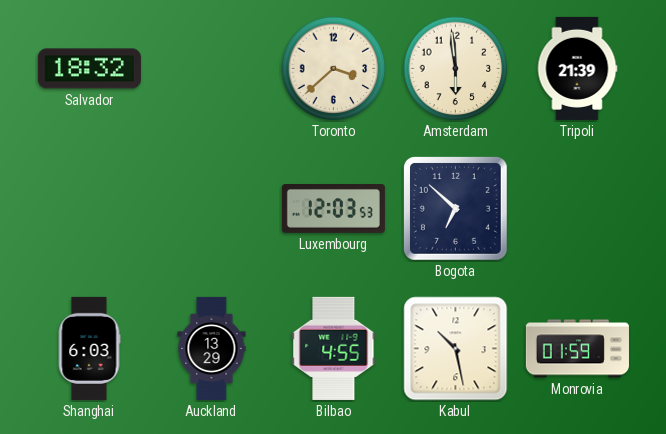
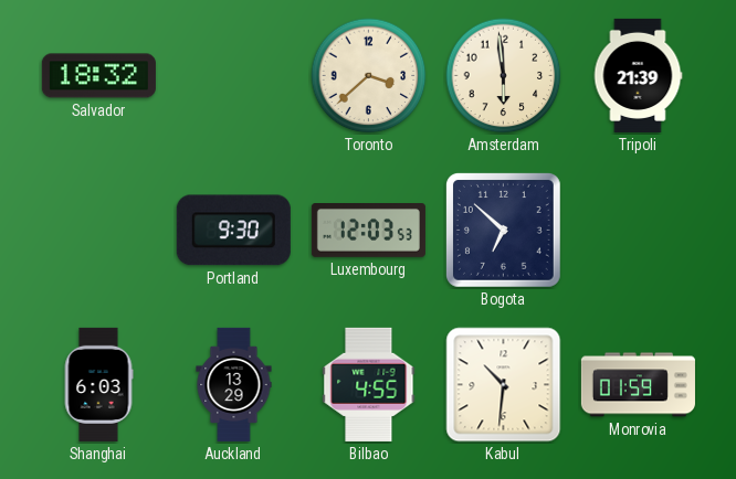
Portland: none -> 9:30 (233, 231)
Kabul: 10:28 -> 10:31 (504, 385)
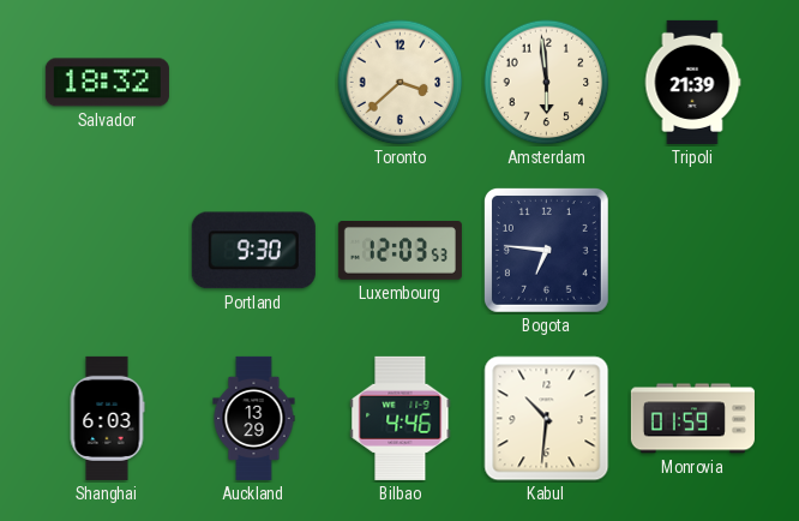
Bogota: 6:52 -> 6:46 (546, 250)
Bilbao: 4:55 -> 4:46 (401, 418)
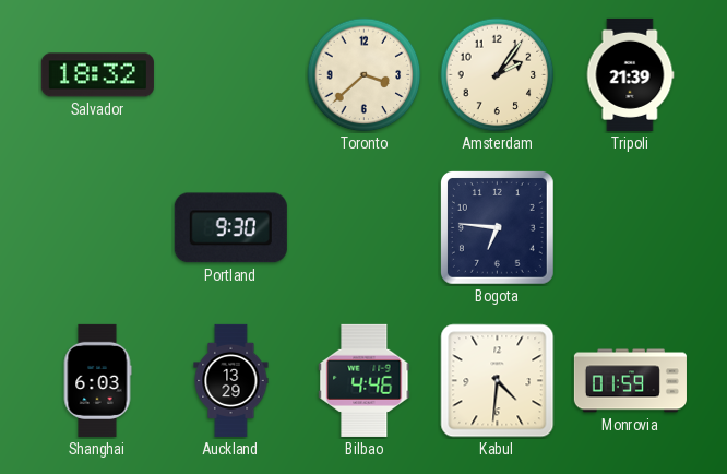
Amsterdam: 5:59 -> 2:06 (498, 75)
Luxembourg: 12:03 -> none (400, 251)
Kabul: 10:31 -> 4:31 (498, 381)
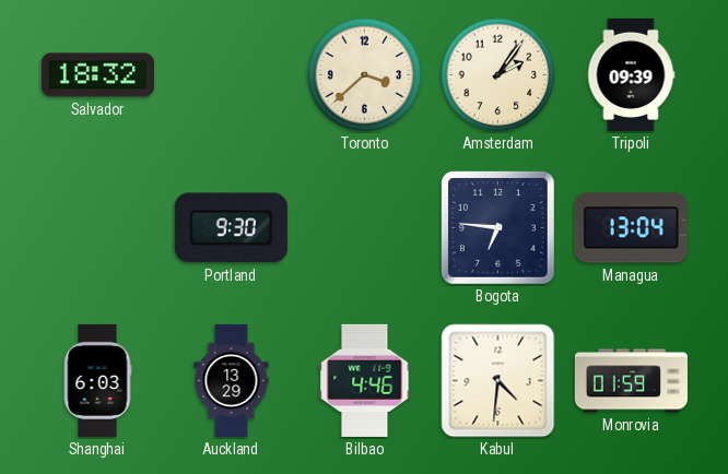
Tripoli: 21:39 -> 09:39 (631, 74)
Managua: none -> 13:04 (631, 228)
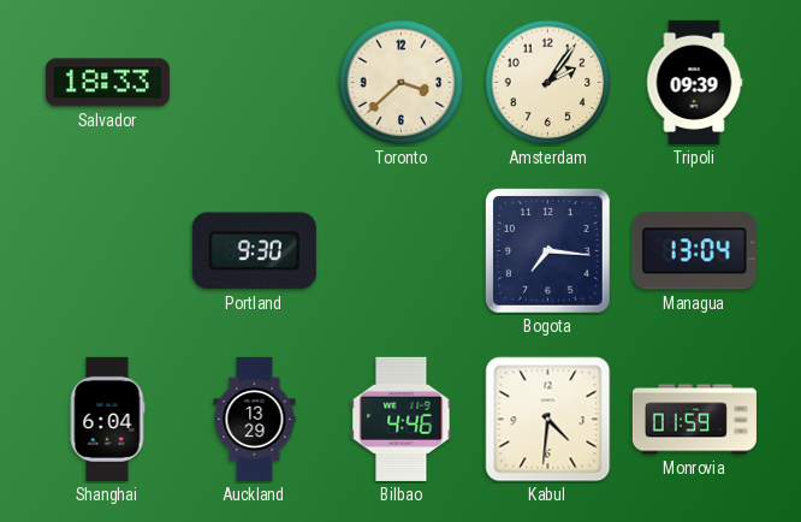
Salvador: 18:32 -> 18:33 (107, 83)
Bogota: 6:46 -> 7:16 (547, 250)
Shanghai: 6:03 -> 6:04 (107, 419)
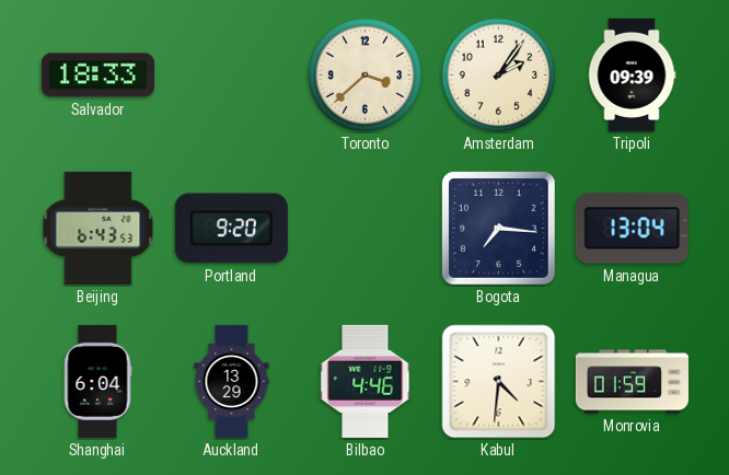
Beijing: none -> 6:43 (99, 228)
Portland: 9:30 -> 9:20 (231, 229)
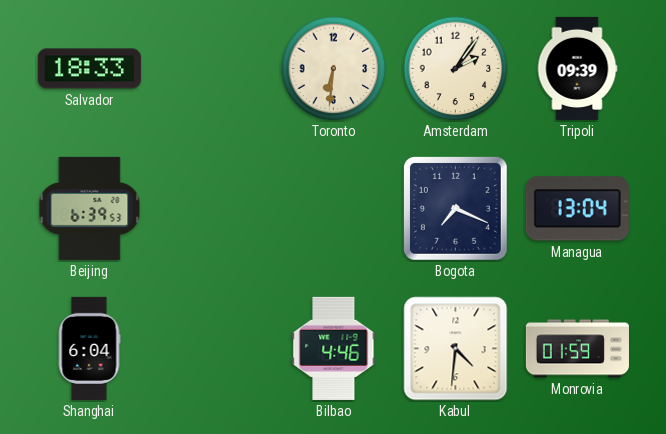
Toronto: 3:38 -> 6:31 (334, 69)
Beijing: 6:43 -> 6:39 (90, 208)
Portland: 9:20 -> none (231, 229)
Bogota: 7:16 -> 7:19 (455, 208)
Auckland: 13:29 -> none (232, 381)
